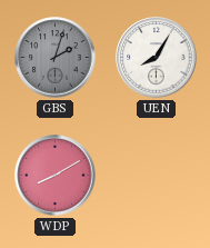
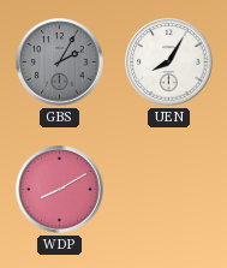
GBS: 2:03 -> 2:05 (60, 62)
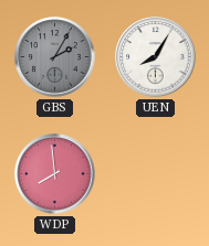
WDP: 8:10 -> 7:59 (55, 174)
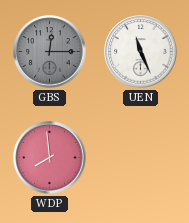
GBS: 2:05 -> 12:15 (50, 52)
UEN: 8:05 -> 11:26 (141, 52)
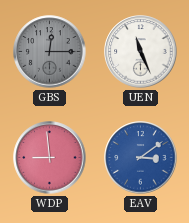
WDP: 7:59 -> 8:59 (50, 158)
EAV: none -> 3:09 (141, 158)
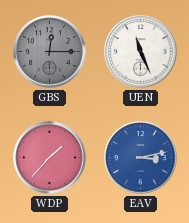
WDP: 8:59 -> 1:37 (50, 158)
EAV: 3:09 -> 3:13 (141, 158)
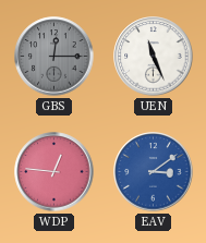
WDP: 1:37 -> 12:46 (54, 172)
EAV: 3:13 -> 3:09 (154, 172)
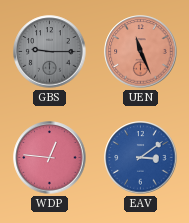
GBS: 12:15 -> 9:15 (50, 52)
UEN dial: white -> salmon (141, 52)
